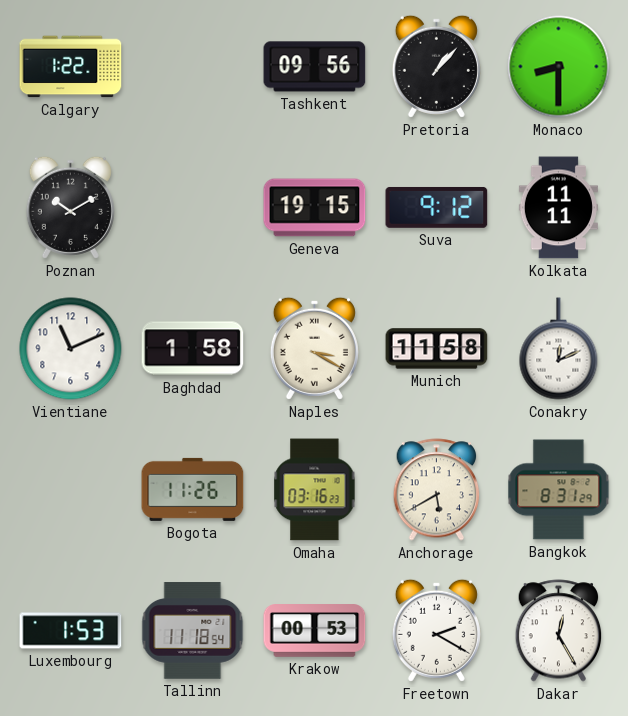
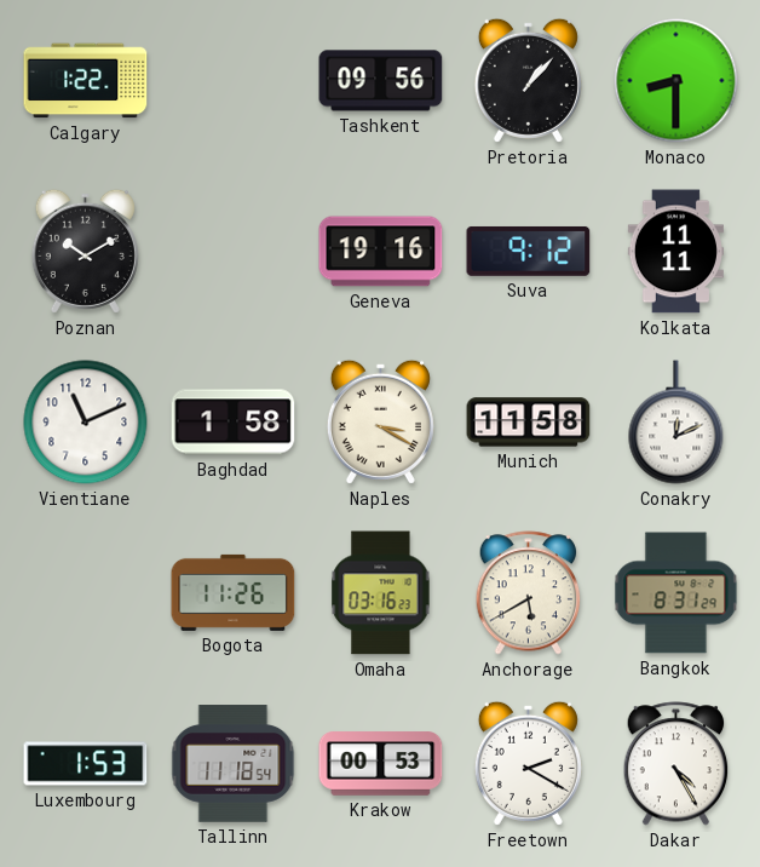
Geneva: 19:15 -> 19:16 (381, 252)
Dakar: 12:25 -> 4:25 (676, 764)
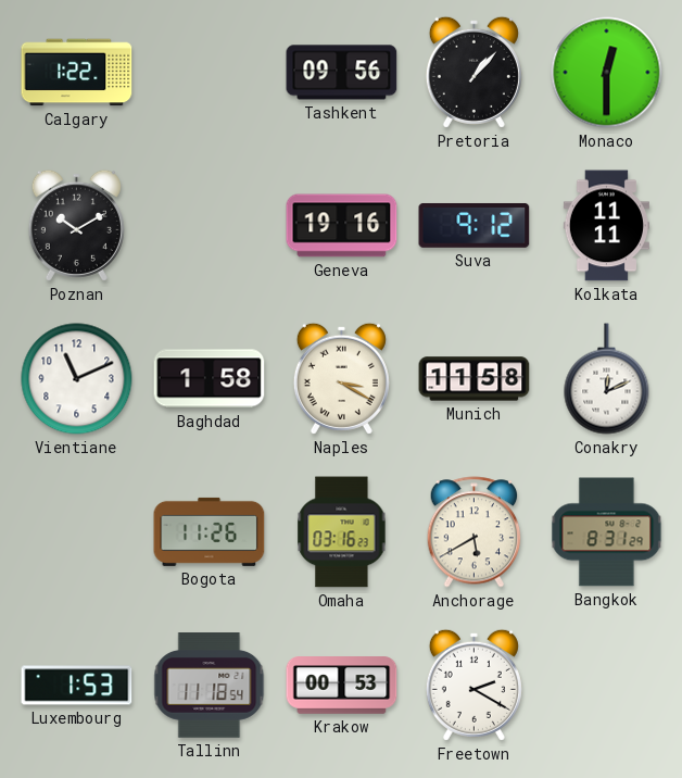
Monaco: 8:30 -> 12:30 (607, 73)
Dakar: 4:25 -> none (676, 764)
